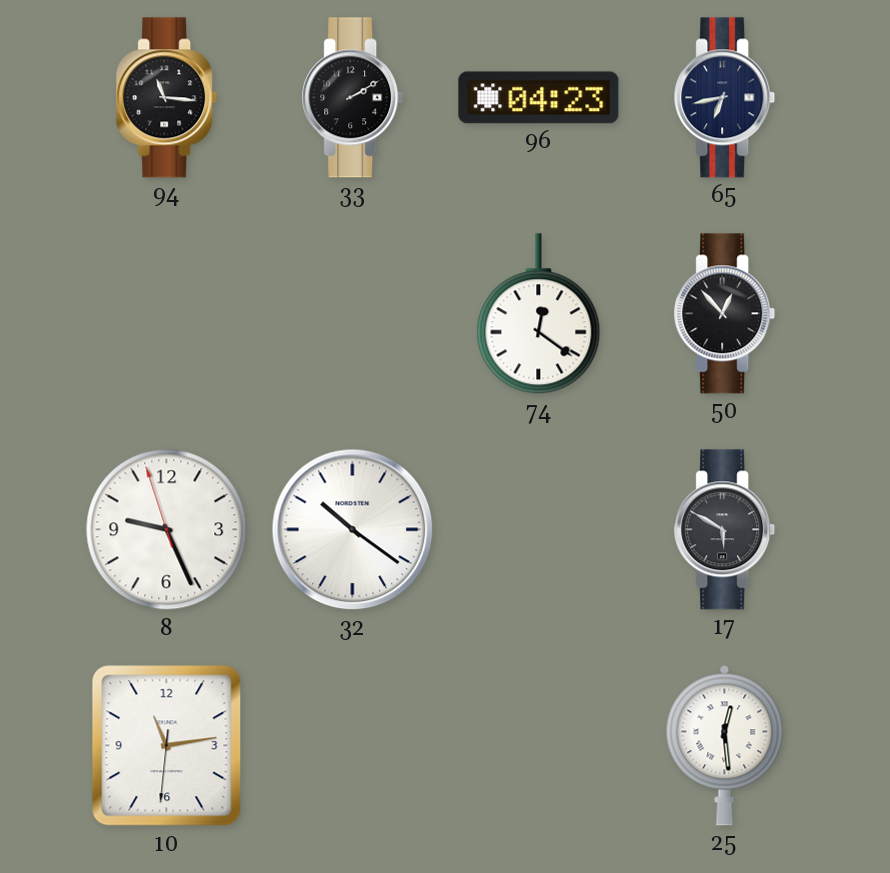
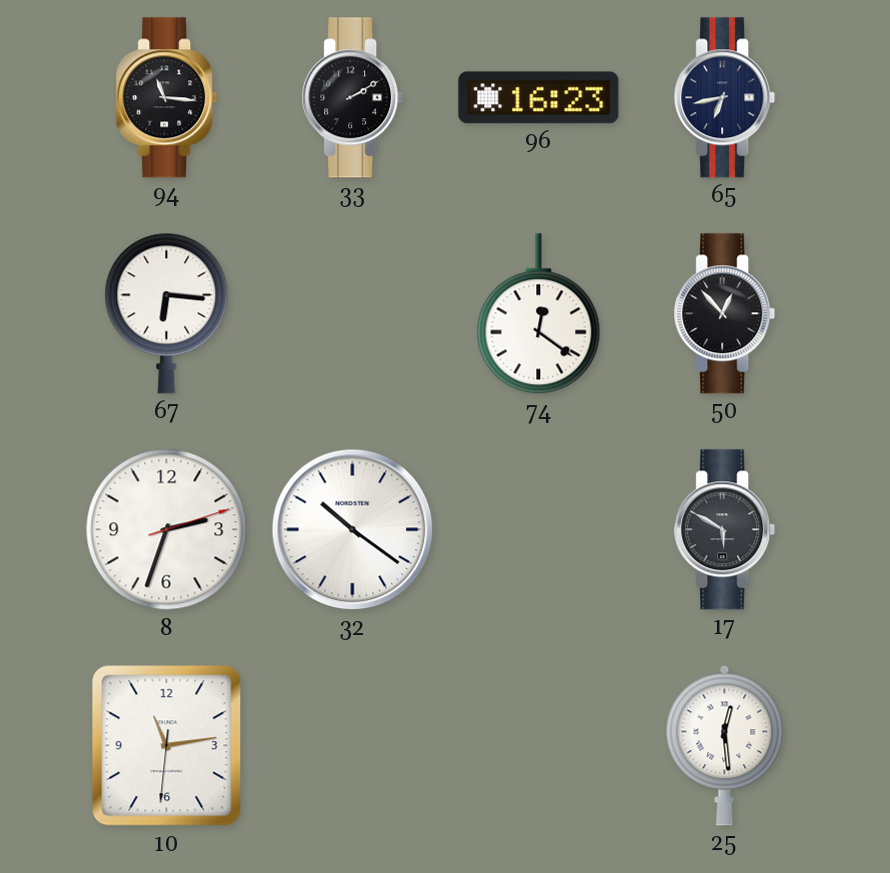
96: 04:23 -> 16:23 (539, 98)
67: none -> 6:16 (167, 313)
8: 9:25 -> 2:33 (167, 530)
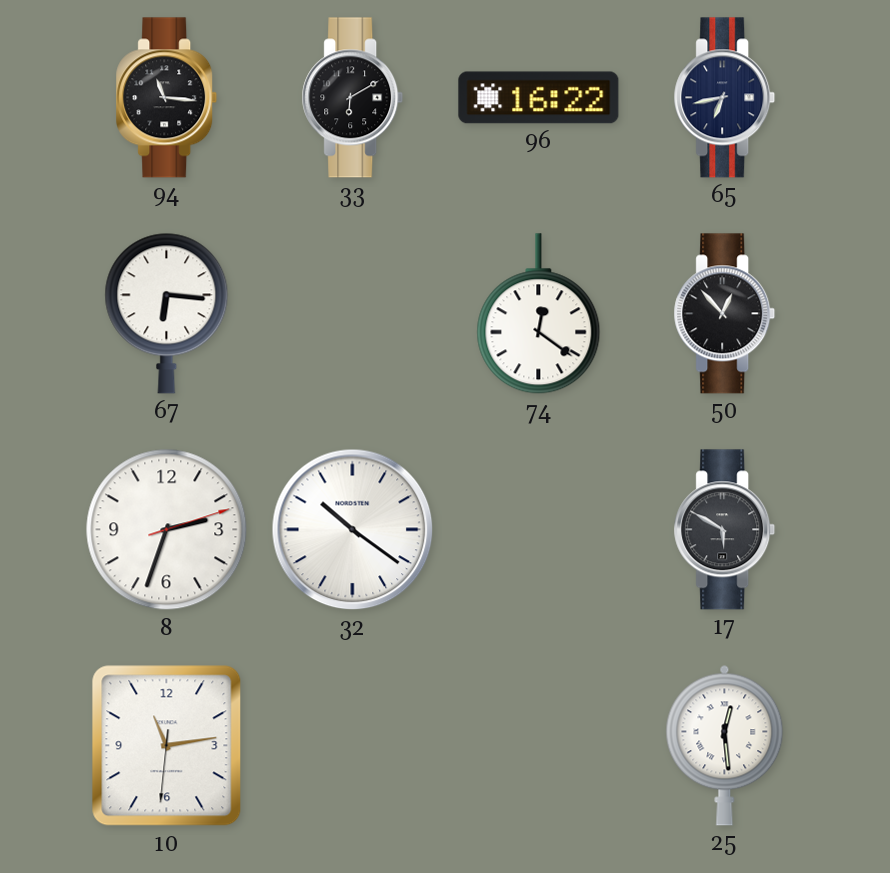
33: 2:10 -> 6:10 (353, 98)
96: 16:23 -> 16:22 (539, 98)
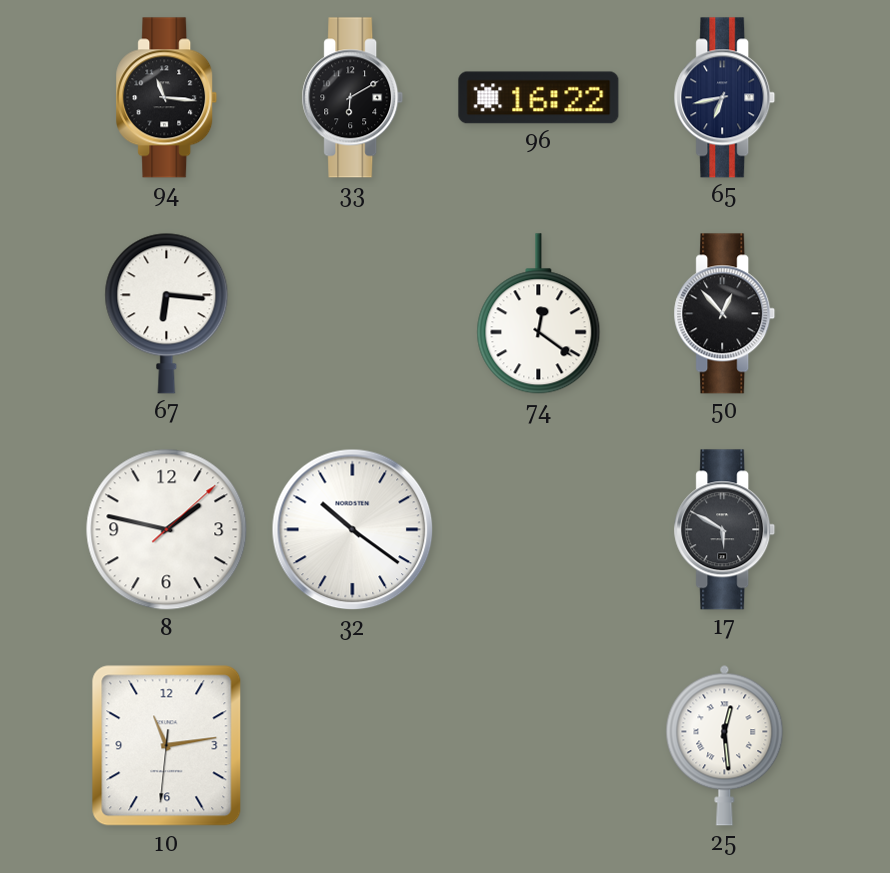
8: 2:33 -> 1:47 (167, 530)
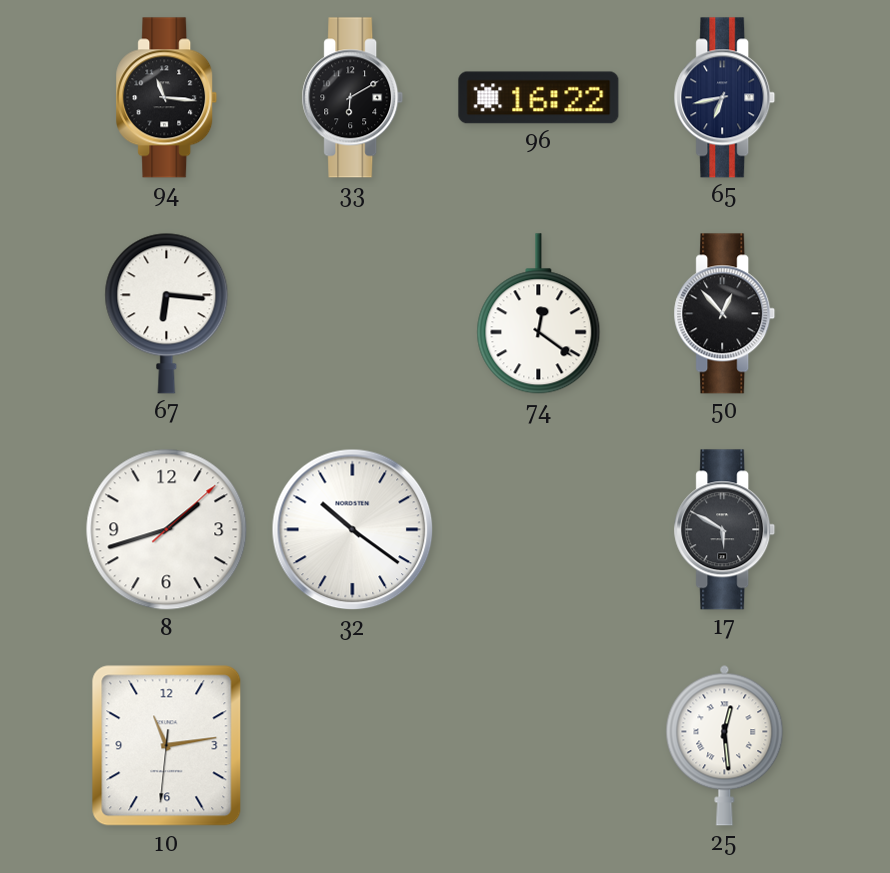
8: 1:47 -> 1:42 (167, 530)
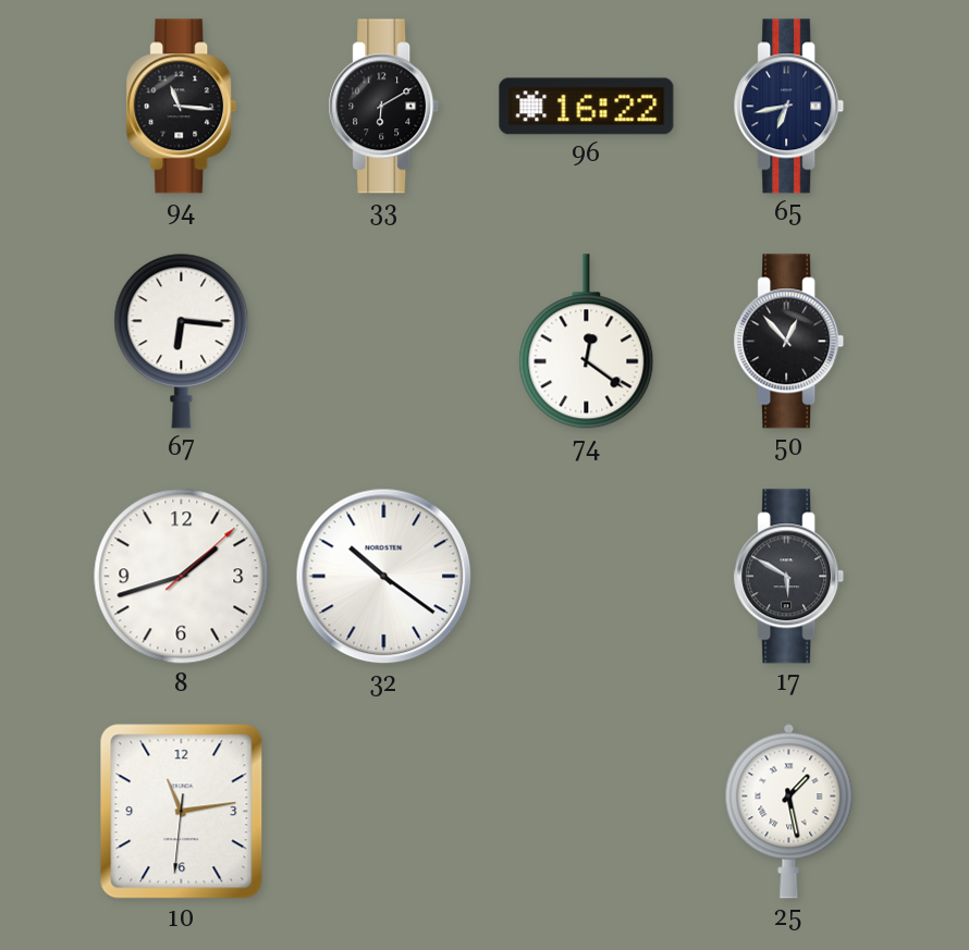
25: 12:29 -> 1:28 (789, 811)
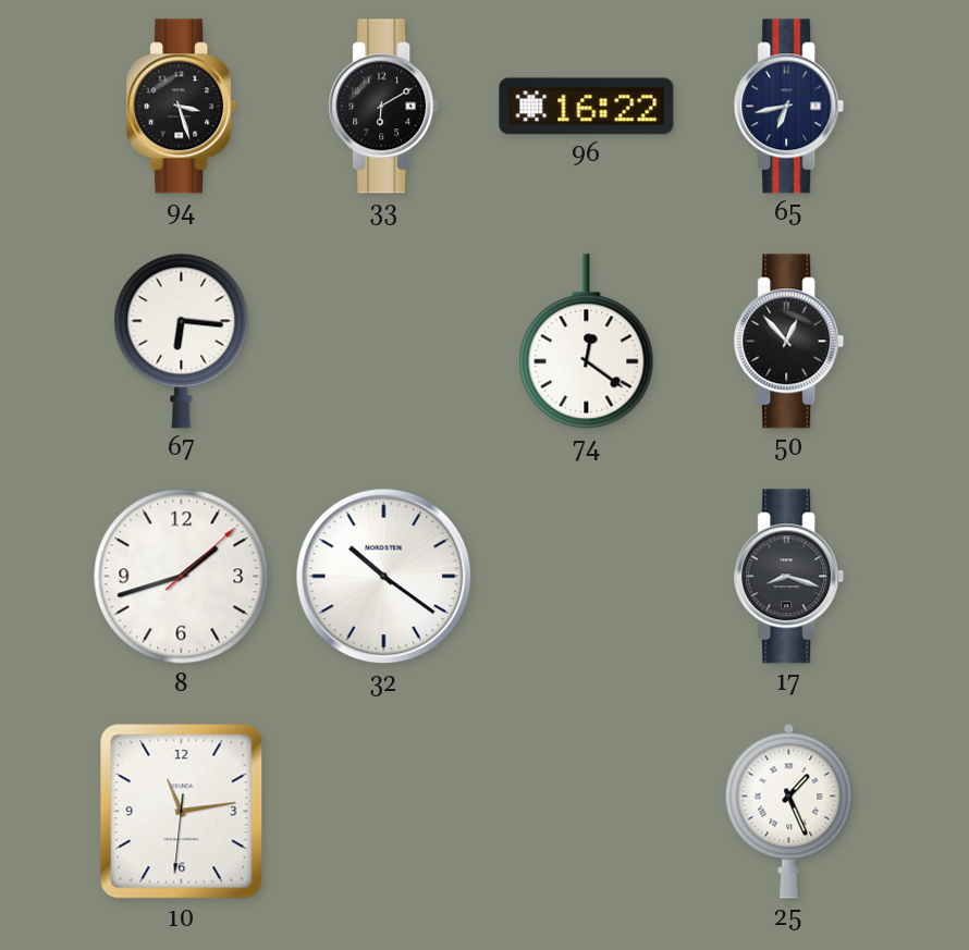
94: 11:16 -> 3:27 (182, 107)
17: 5:50 -> 8:18 (789, 577)
25: 1:28 -> 1:26 (789, 811)
